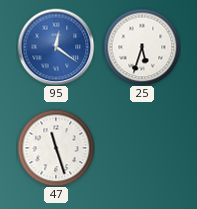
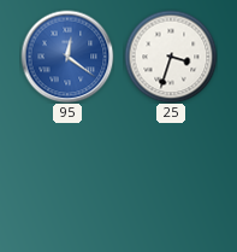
25: 5:33 -> 3:33 (171, 57)
47: 11:27 -> none (56, 148)
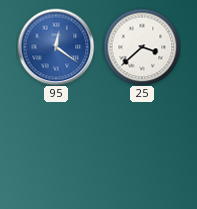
25: 3:33 -> 3:38 (142, 47)
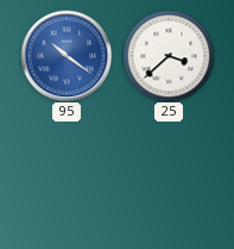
95: 12:21 -> 10:21 (67, 56)
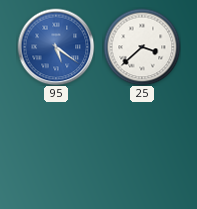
95: 10:21 -> 5:21 (56, 47)
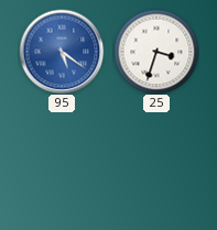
25: 3:38 -> 3:33 (156, 52)
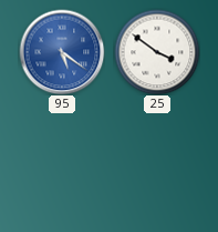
25: 3:33 -> 3:51 (157, 52)
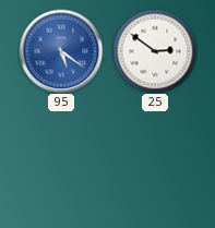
25: 3:51 -> 2:51 (155, 51)
